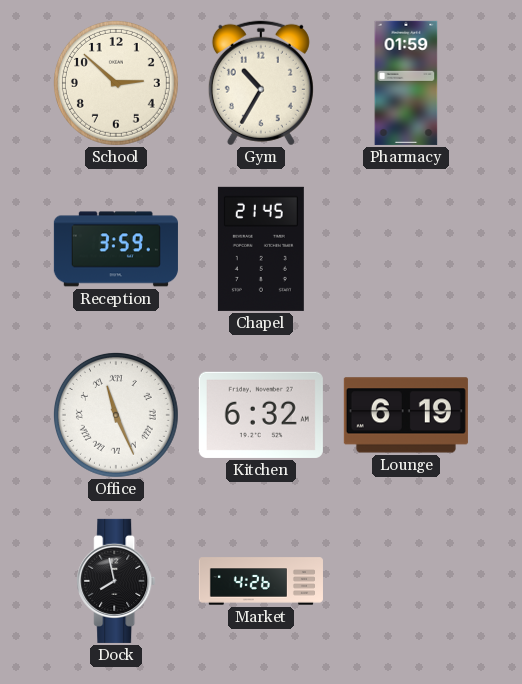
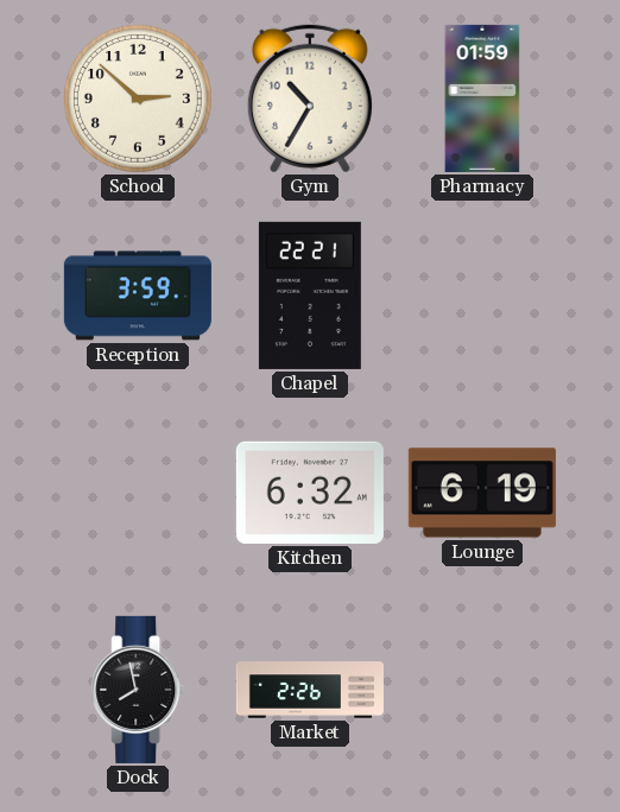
Chapel: 21:45 -> 22:21 (310, 296)
Office: 11:26 -> none (116, 415)
Market: 4:26 -> 2:26 (310, 690)
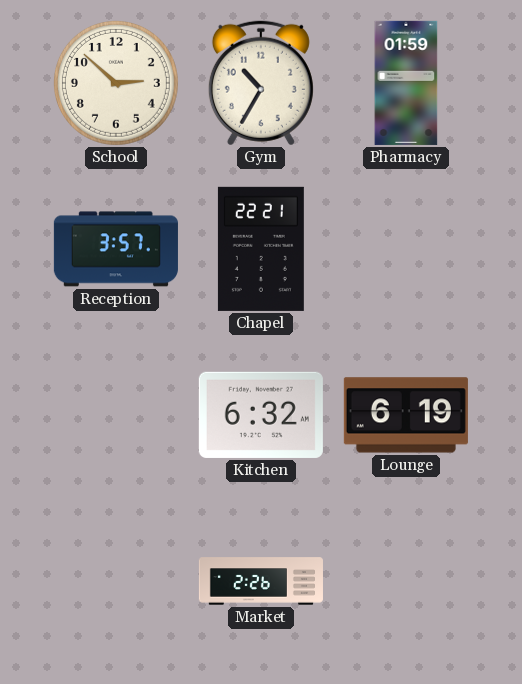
Reception: 3:59 -> 3:57 (116, 249)
Dock: 7:58 -> none (138, 690)
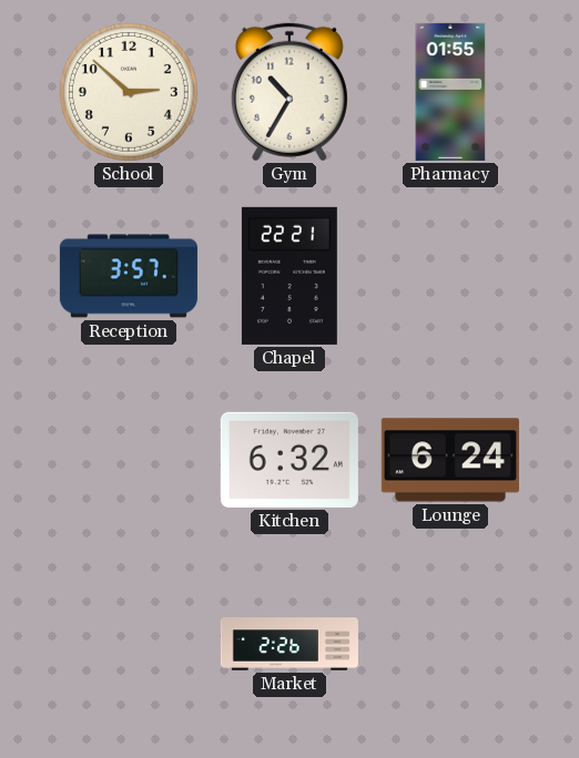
Pharmacy: 01:59 -> 01:55 (450, 92)
Lounge: 6:19 -> 6:24 (450, 460)
